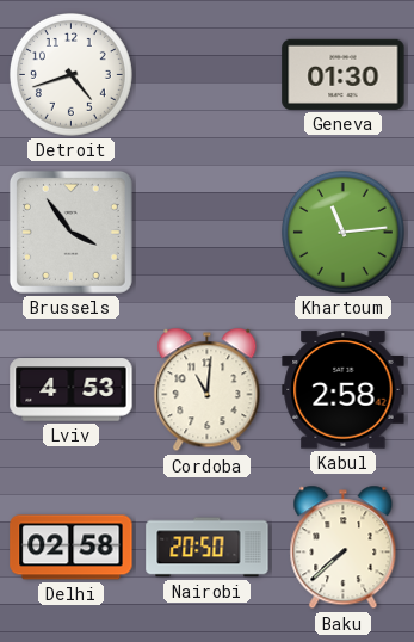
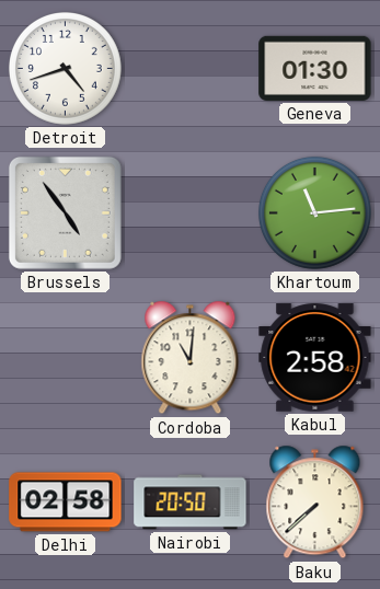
Brussels: 3:54 -> 4:54 (65, 212)
Lviv: 4:53 -> none (72, 390)
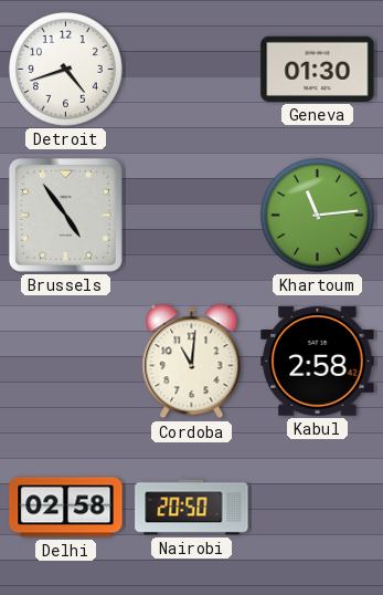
Baku: 7:38 -> none (315, 503)
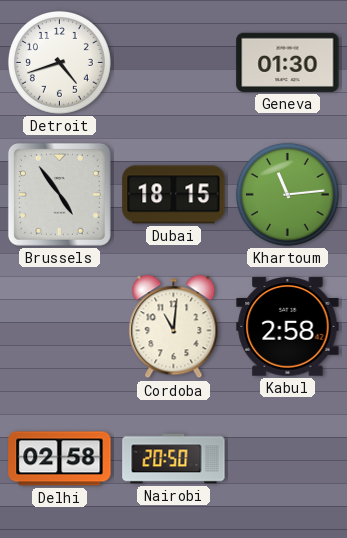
Dubai: none -> 18:15 (174, 195)
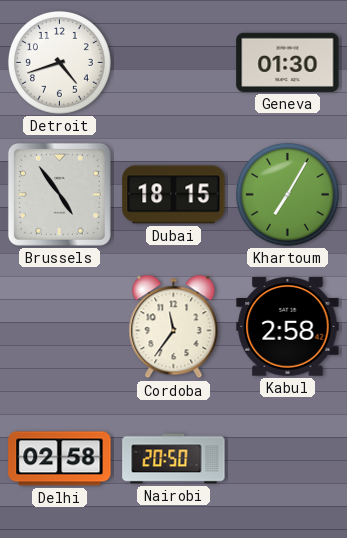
Khartoum: 11:14 -> 7:05 (287, 194)
Cordoba: 11:01 -> 11:36 (174, 327)
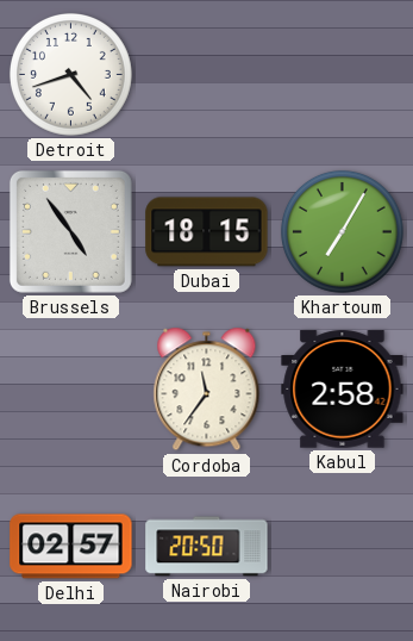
Geneva: 01:30 -> none (288, 62)
Delhi: 02:58 -> 02:57 (71, 547)
